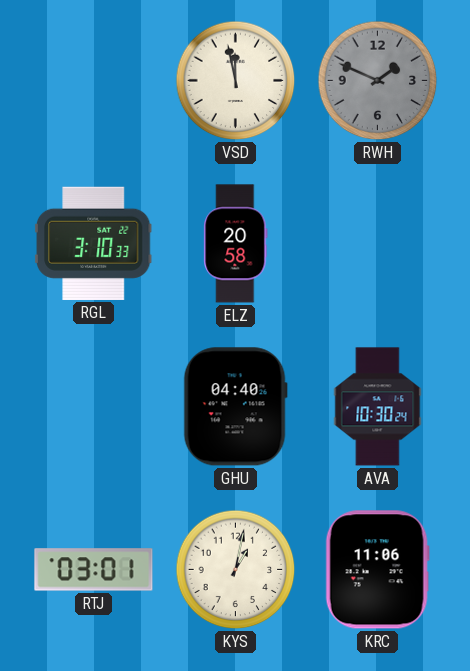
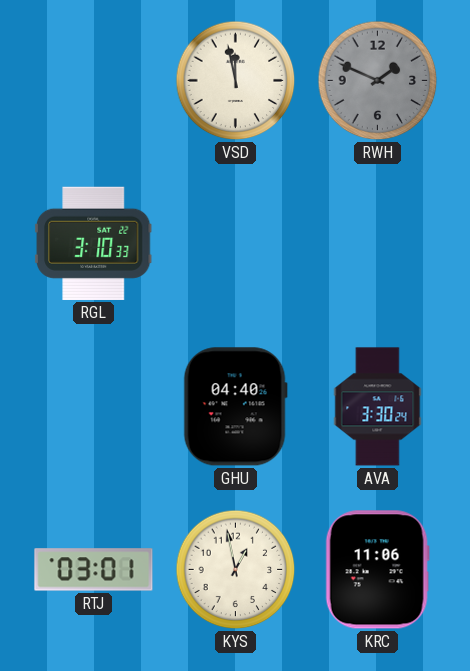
ELZ: 20:58 -> none (236, 244)
AVA: 10:30 -> 3:30 (378, 407)
KYS: 1:02 -> 12:58 (236, 570)
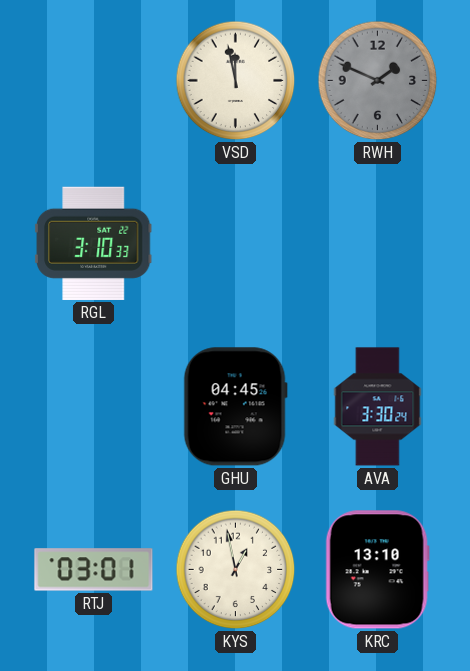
GHU: 04:40 -> 04:45 (235, 407)
KRC: 11:06 -> 13:10 (377, 570)
